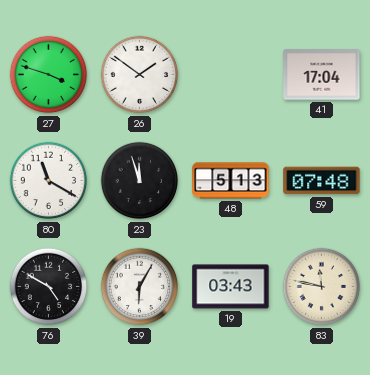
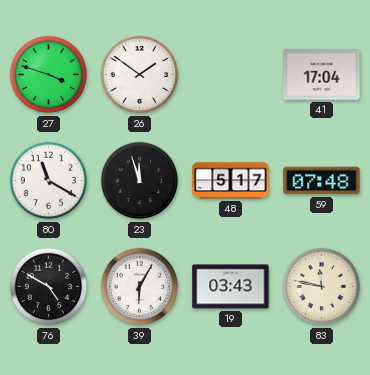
48: 5:13 -> 5:17 (231, 181)
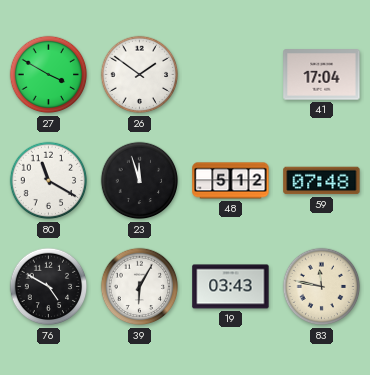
27: 3:48 -> 3:50 (49, 75)
48: 5:17 -> 5:12 (231, 181)
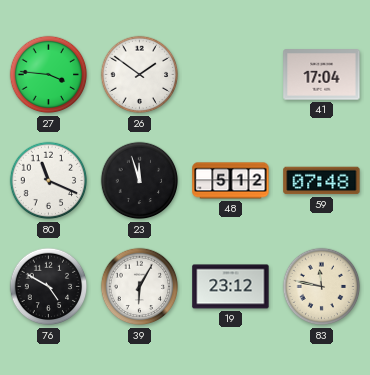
27: 3:50 -> 3:46 (49, 75)
80: 11:20 -> 11:19 (49, 181)
19: 03:43 -> 23:12 (231, 287)
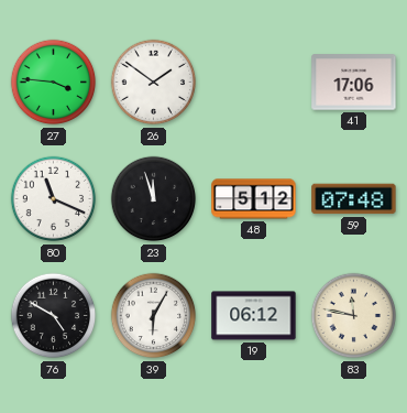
41: 17:04 -> 17:06 (354, 83)
19: 23:12 -> 06:12 (254, 316)
